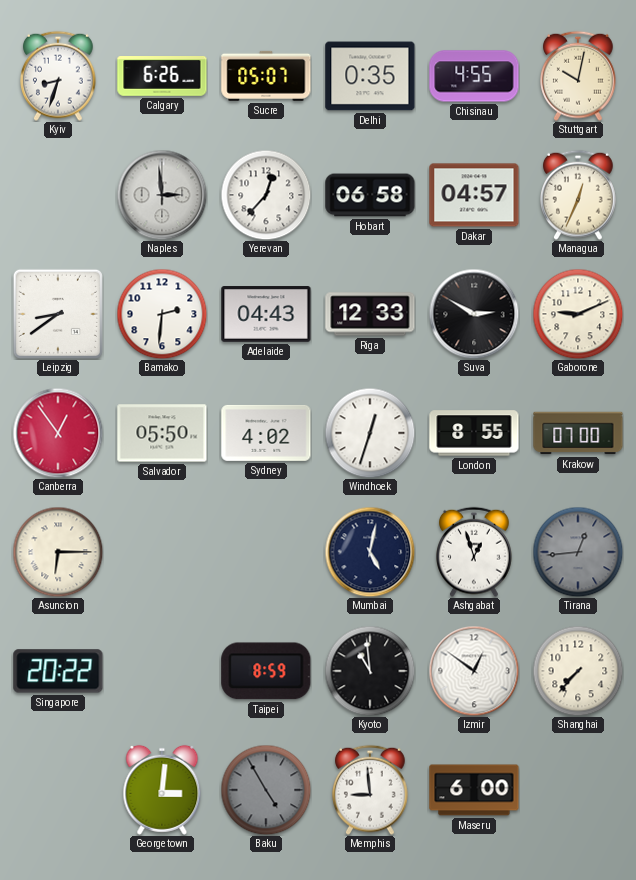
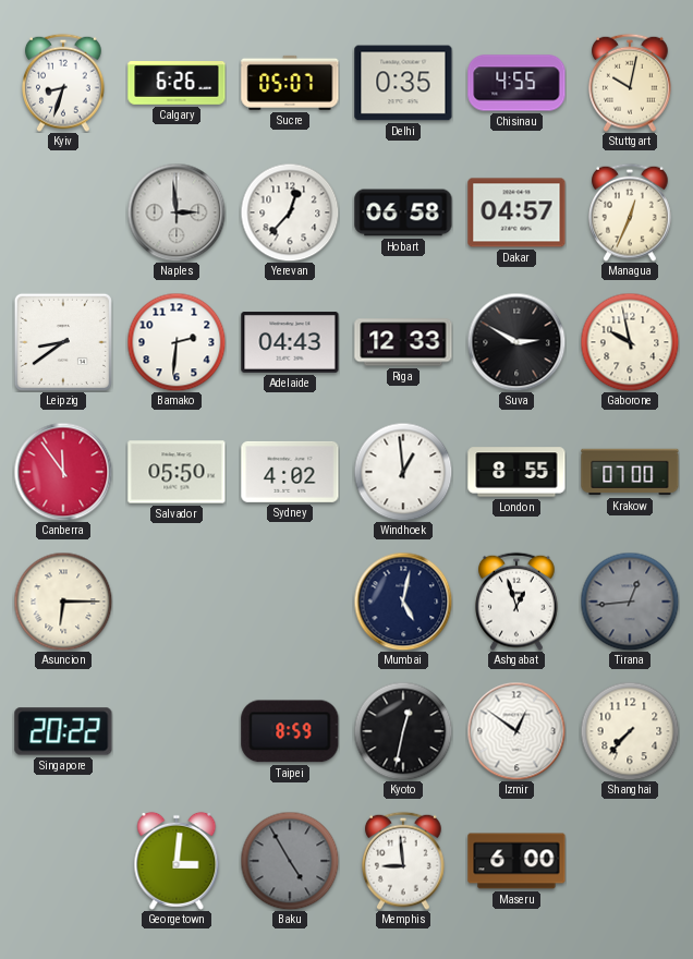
Gaborone: 9:11 -> 9:58 (630, 342)
Canberra: 12:54 -> 11:54 (63, 472)
Windhoek: 12:33 -> 12:59 (403, 472)
Kyoto: 10:59 -> 12:32 (403, 731)
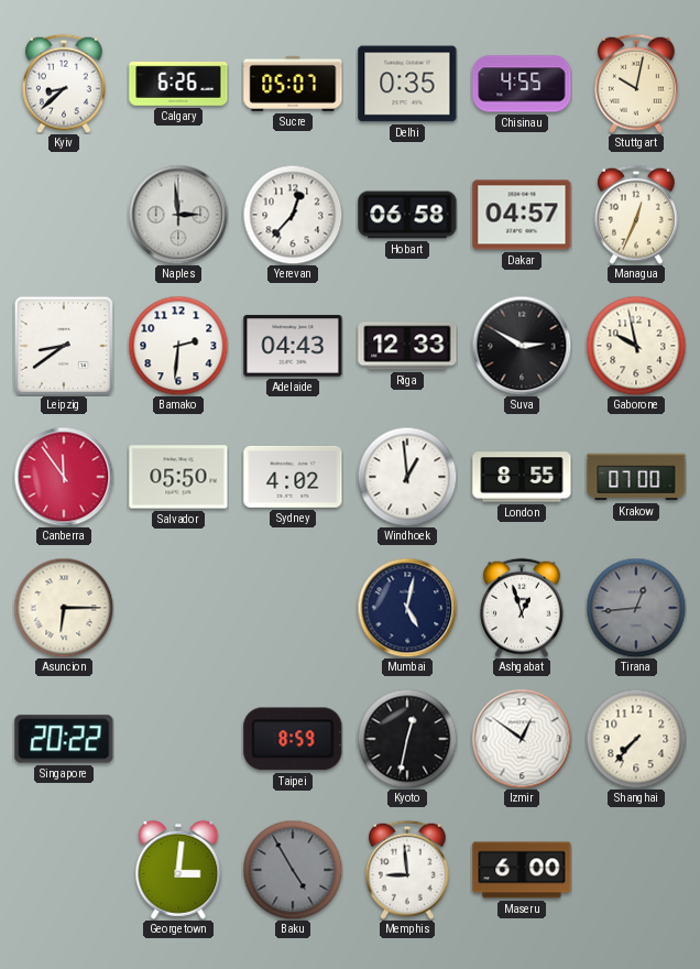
Kyiv: 8:33 -> 8:38 (65, 84)
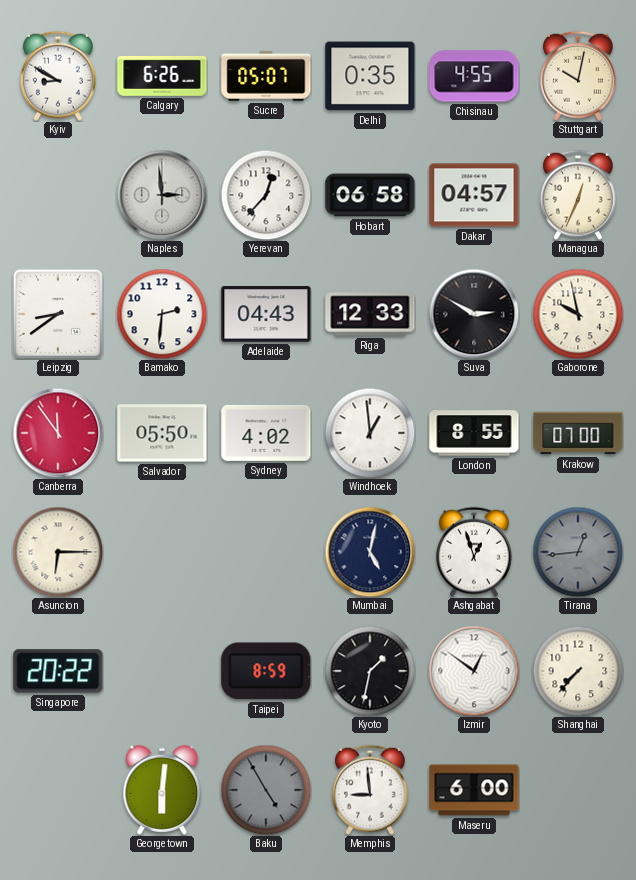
Kyiv: 8:38 -> 8:50 (59, 76)
Kyoto: 12:32 -> 1:32 (370, 671)
Georgetown: 3:01 -> 6:01 (162, 790)
